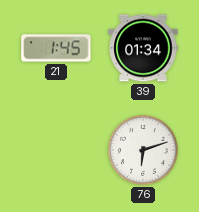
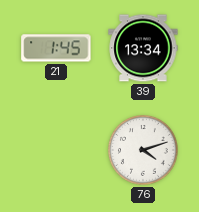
39: 01:34 -> 13:34 (143, 48)
76: 6:12 -> 4:12 (144, 151)
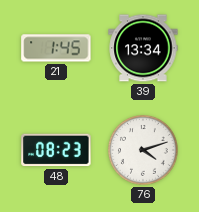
48: none -> 08:23 (56, 150)
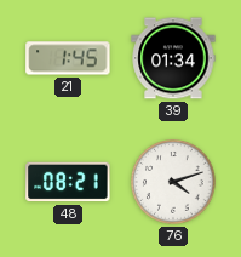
39: 13:34 -> 01:34 (173, 58)
48: 08:23 -> 08:21 (68, 182)
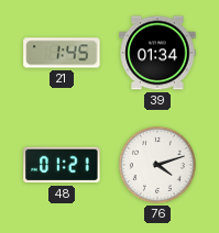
48: 08:21 -> 01:21 (62, 165)
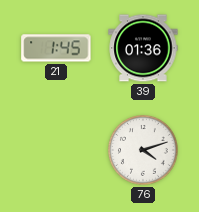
39: 01:34 -> 01:36 (143, 48)
48: 01:21 -> none (62, 165)
